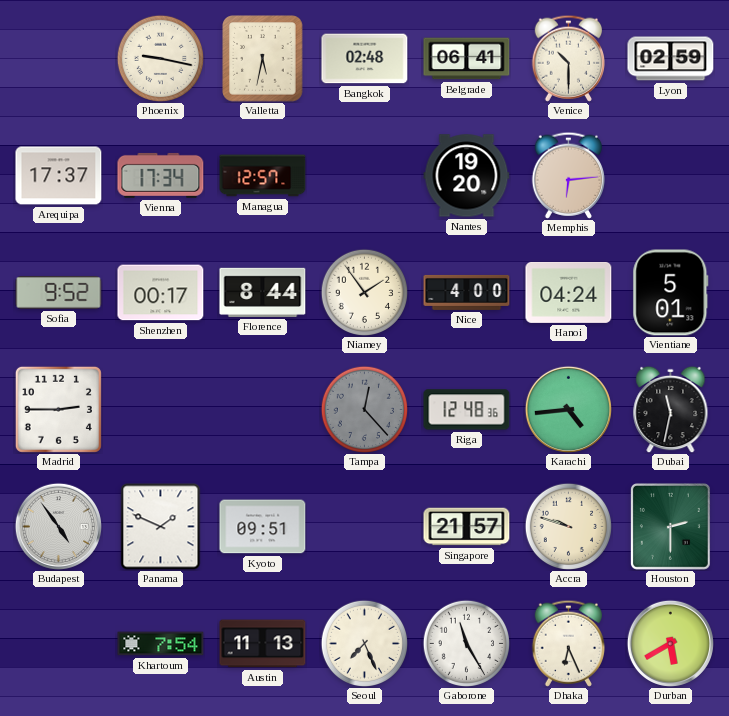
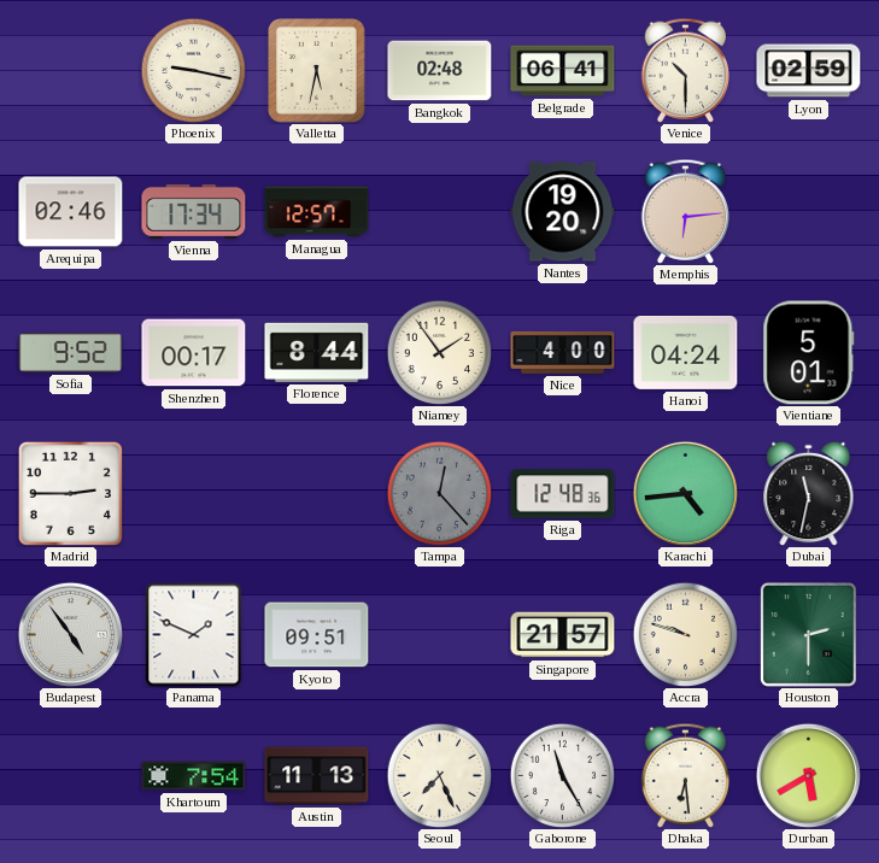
Arequipa: 17:37 -> 02:46 (71, 212)
Dhaka: 6:26 -> 6:29 (685, 775)
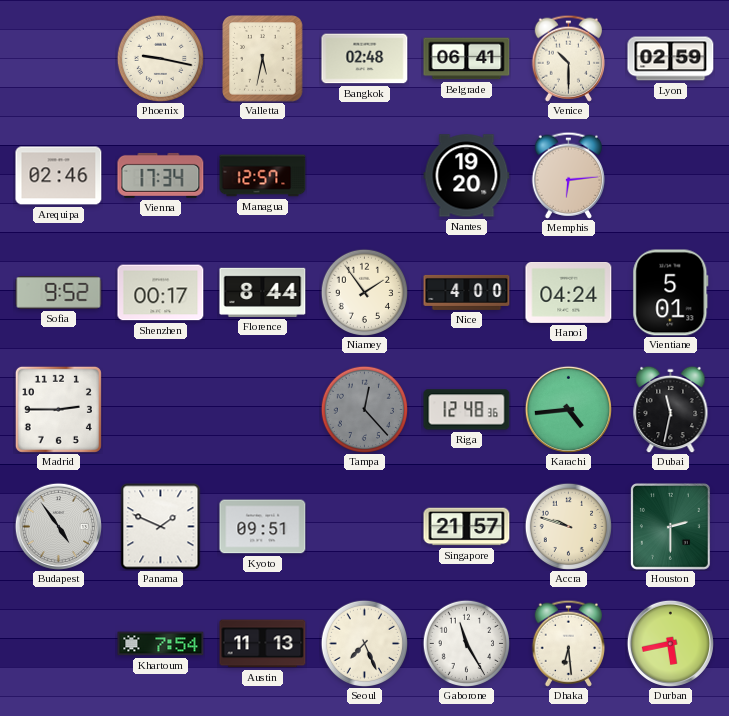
Durban: 5:40 -> 5:43 (670, 643)
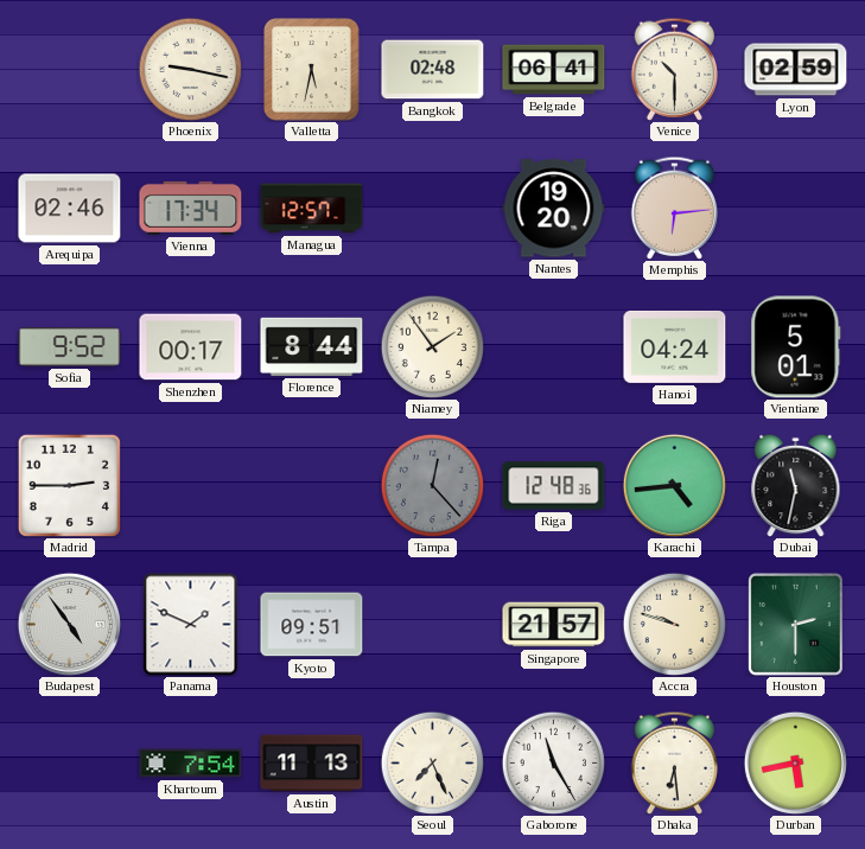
Nice: 4:00 -> none (467, 292)
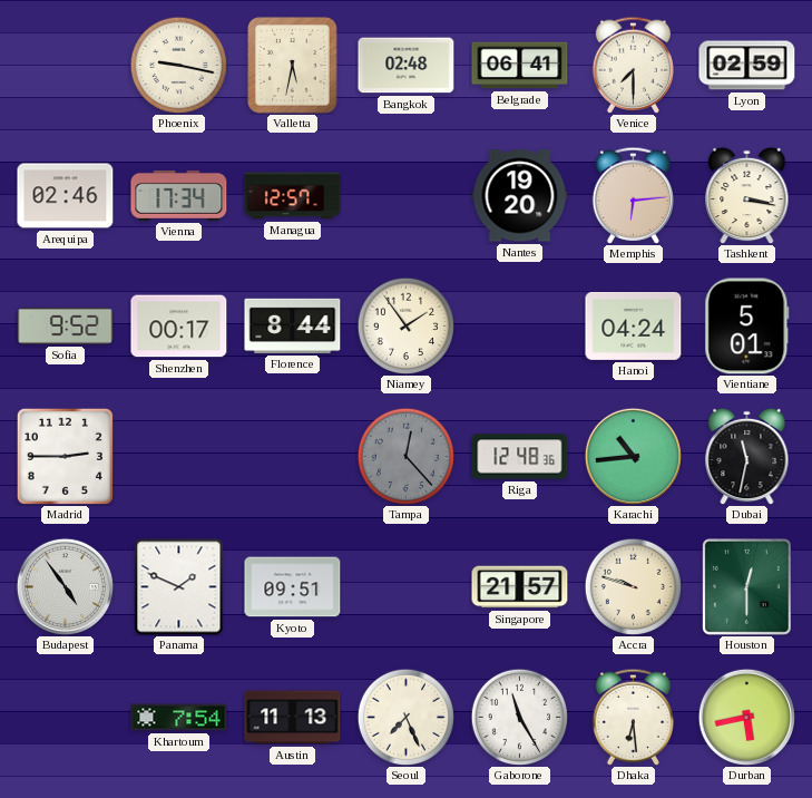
Venice: 10:30 -> 7:30 (633, 65)
Tashkent: none -> 3:17 (747, 195)
Karachi: 4:44 -> 10:44 (633, 456)
Houston: 2:30 -> 12:30 (746, 586)
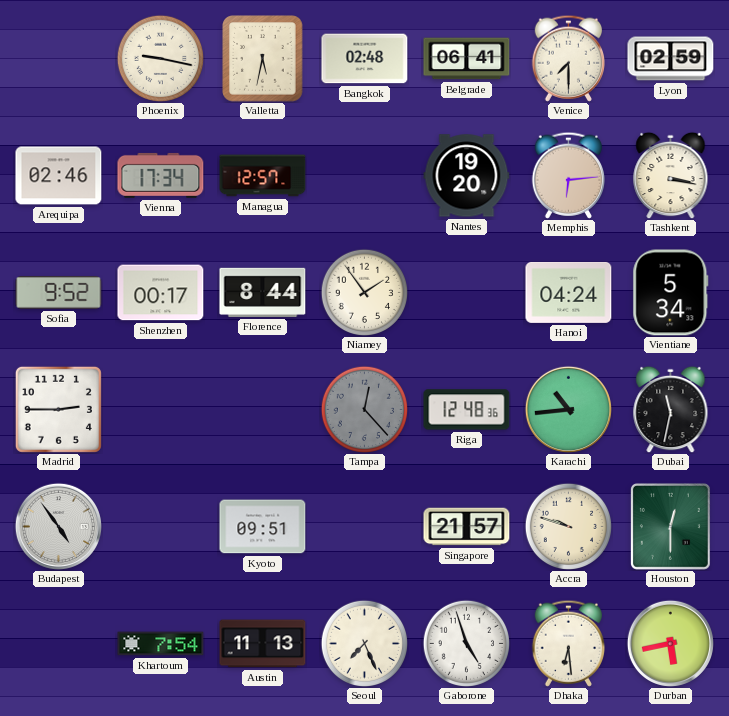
Vientiane: 5:01 -> 5:34 (671, 293)
Panama: 1:49 -> none (179, 587)
Gaborone: 11:25 -> 4:57 (466, 643)
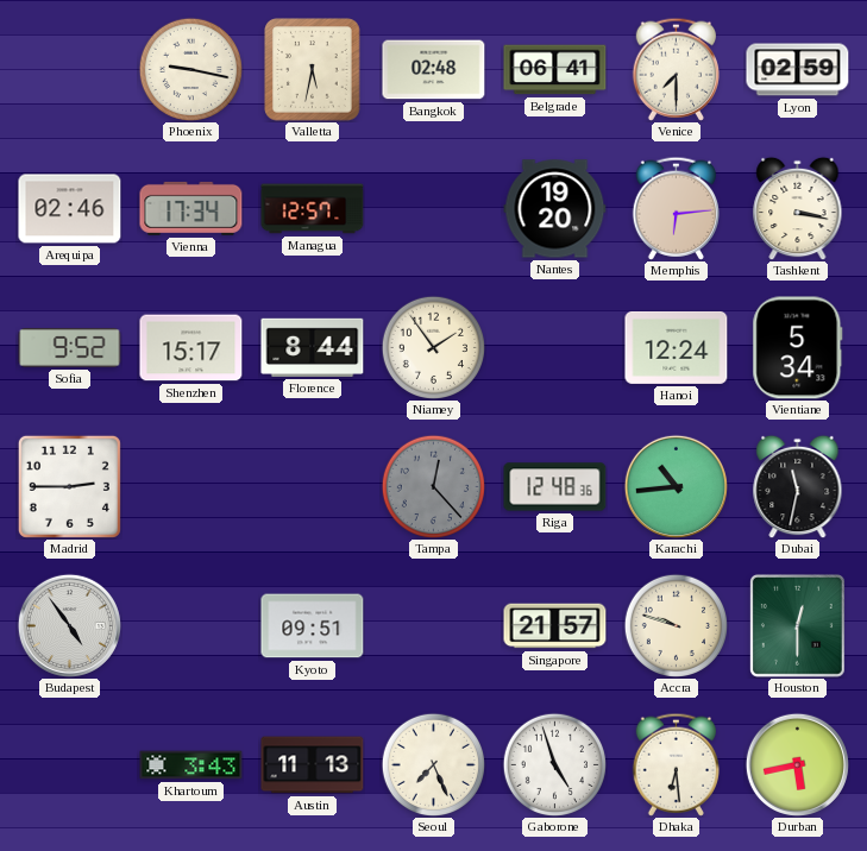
Shenzhen: 00:17 -> 15:17 (191, 348)
Hanoi: 04:24 -> 12:24 (677, 347)
Khartoum: 7:54 -> 3:43 (191, 765)
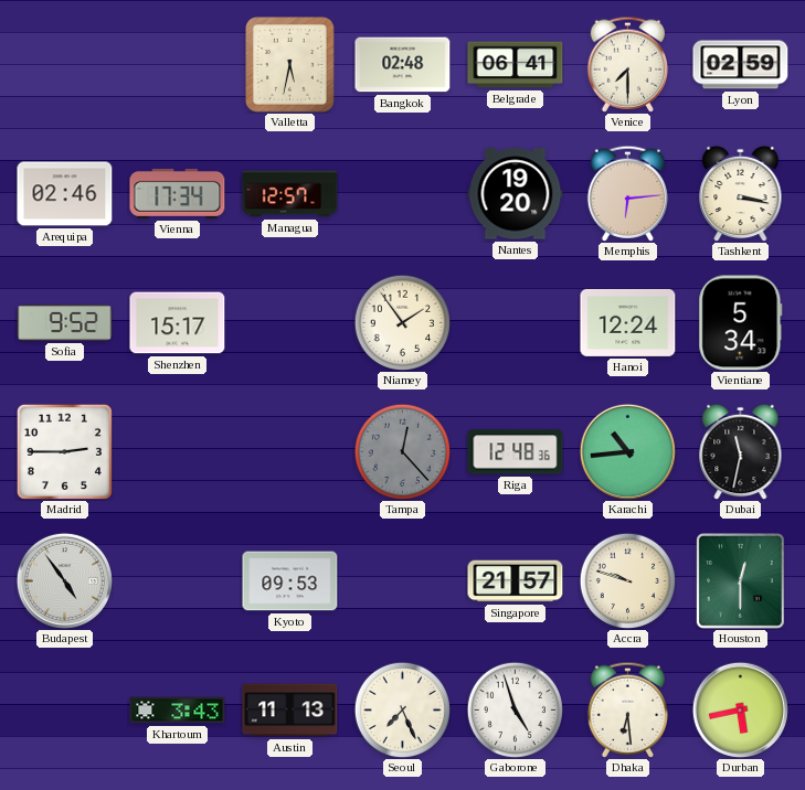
Phoenix: 9:17 -> none (190, 69)
Florence: 8:44 -> none (313, 347)
Kyoto: 09:51 -> 09:53 (290, 581)
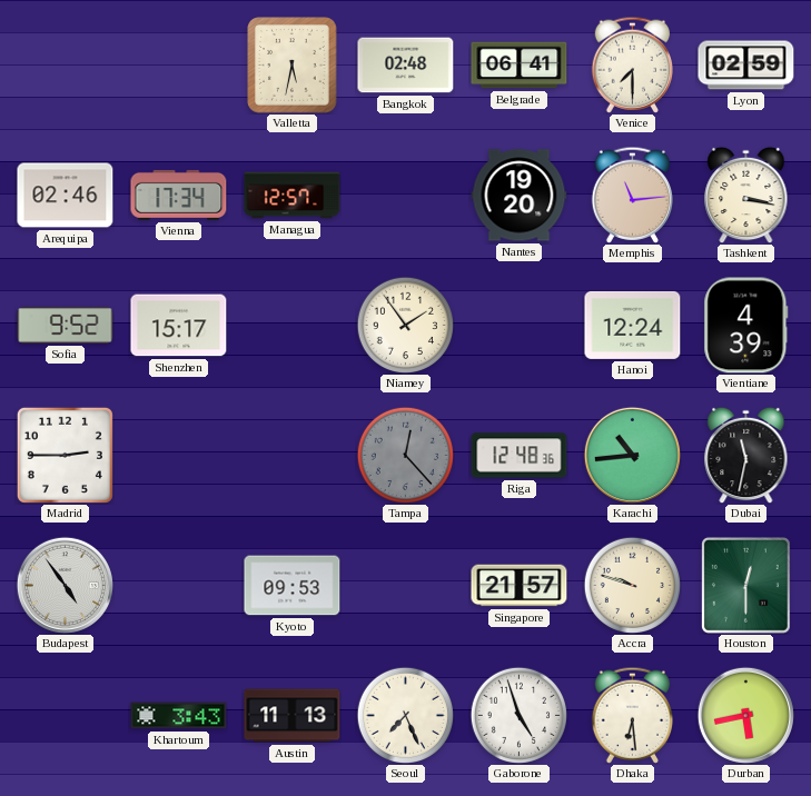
Memphis: 6:14 -> 11:14 (632, 195)
Vientiane: 5:34 -> 4:39 (746, 326)
